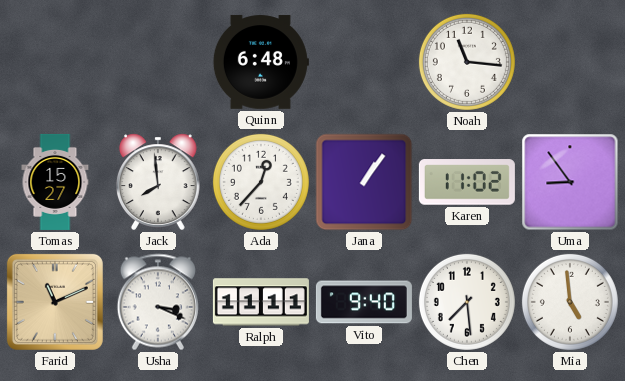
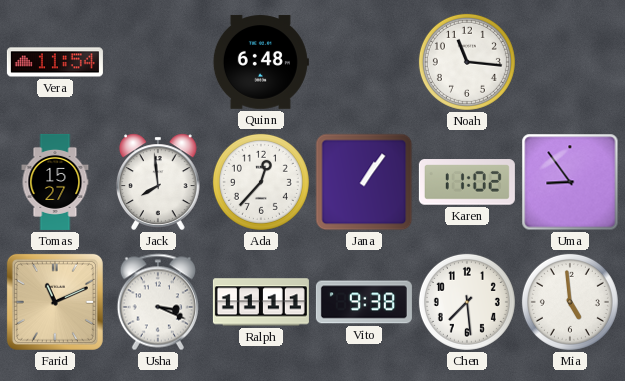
Vera: none -> 11:54 (55, 62)
Vito: 9:40 -> 9:38 (364, 302)
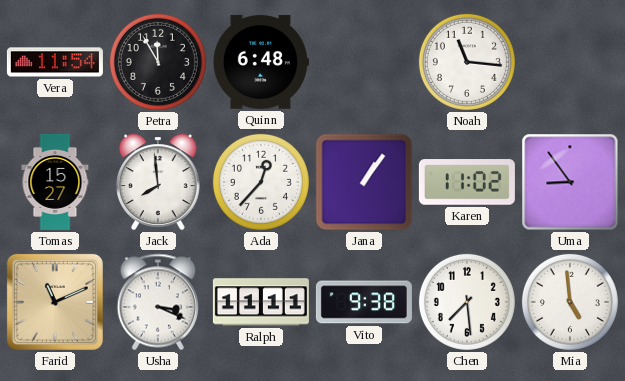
Petra: none -> 11:55 (158, 62)
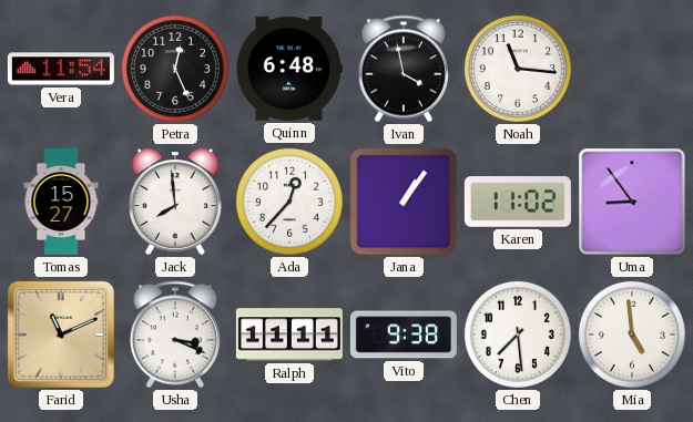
Petra: 11:55 -> 12:26 (175, 69)
Ivan: none -> 3:58 (404, 69)
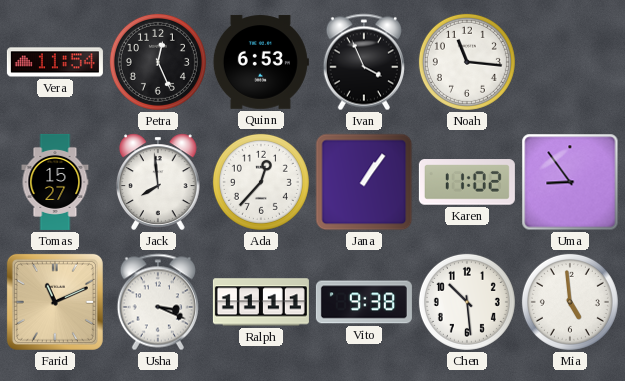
Quinn: 6:48 -> 6:53 (261, 62)
Ivan: 3:58 -> 3:56 (364, 62)
Chen: 7:29 -> 10:29 (467, 302)
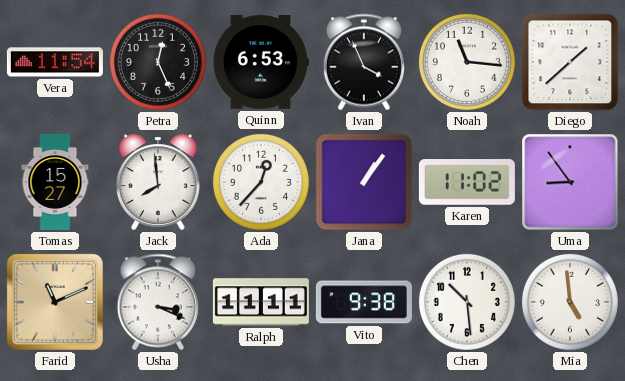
Diego: none -> 1:38 (570, 62)
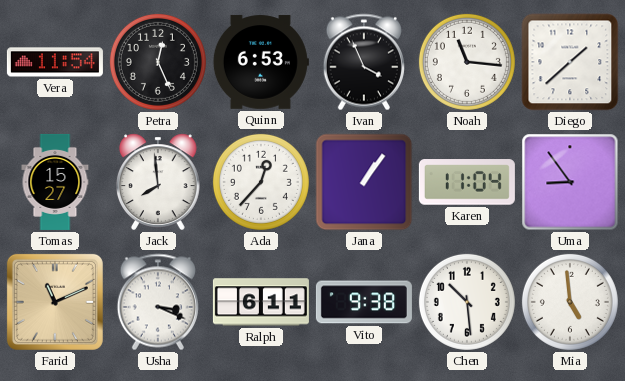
Karen: 11:02 -> 11:04 (467, 182)
Ralph: 11:11 -> 6:11 (261, 302)
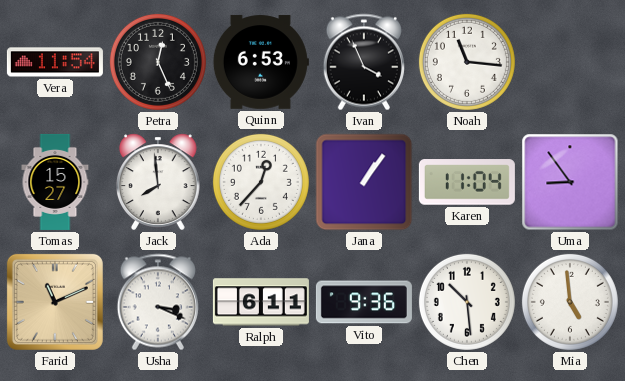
Diego: 1:38 -> none (570, 62)
Vito: 9:38 -> 9:36 (364, 302)
